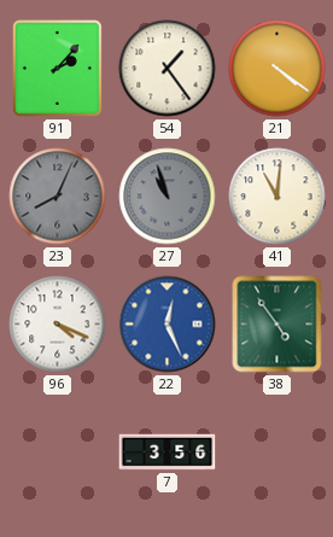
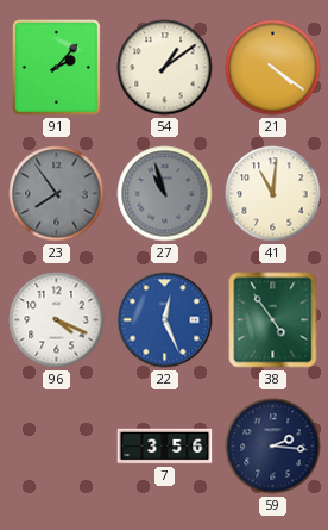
54: 1:24 -> 1:09 (165, 68)
23: 8:04 -> 7:54 (57, 194)
59: none -> 2:16 (273, 447)
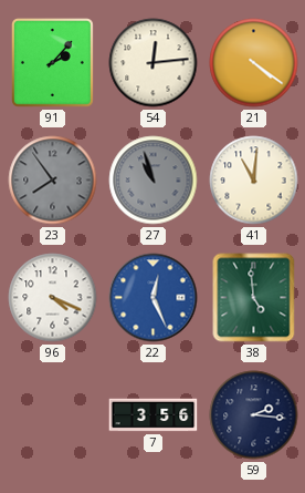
54: 1:09 -> 12:14 (154, 63)
38: 4:54 -> 4:59 (254, 298)
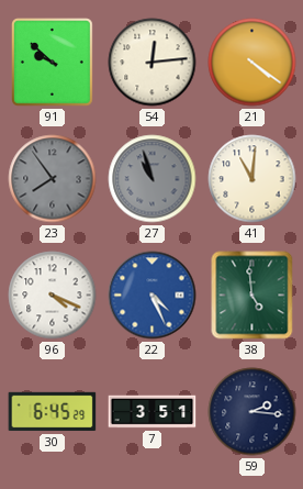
91: 2:07 -> 9:52 (53, 63)
22: 12:26 -> 4:26 (153, 296)
30: none -> 6:45 (53, 412)
7: 3:56 -> 3:51 (153, 412)
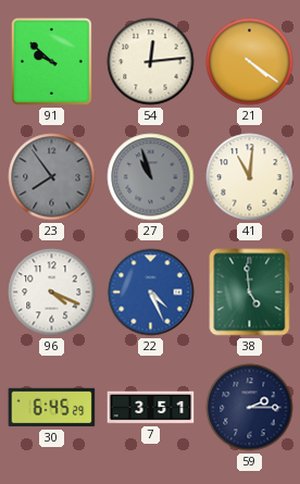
59: 2:16 -> 2:15 (250, 408)
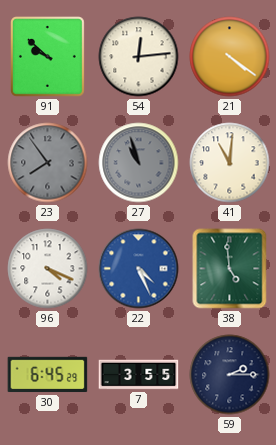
7: 3:51 -> 3:55 (139, 375)
